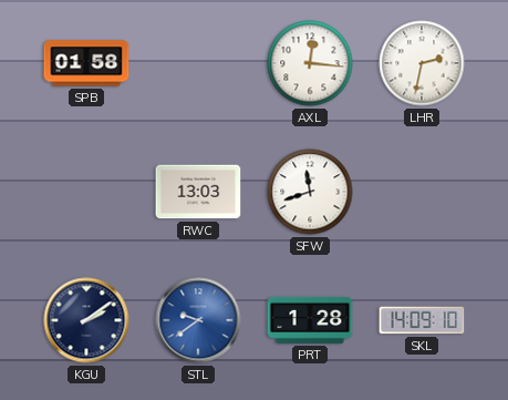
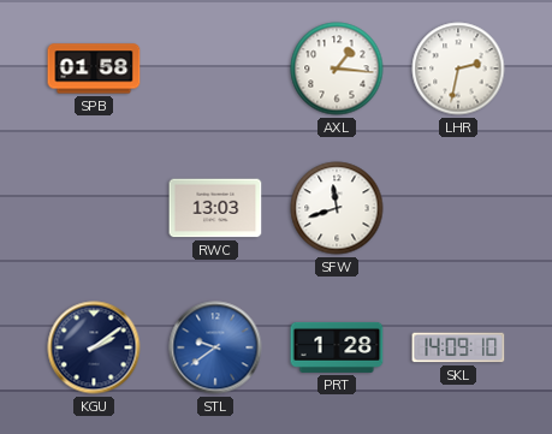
AXL: 12:16 -> 1:16 (337, 69)
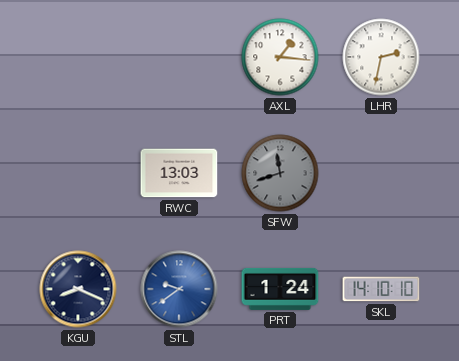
SPB: 01:58 -> none (94, 69)
SFW dial: white -> grey (280, 173)
KGU: 2:09 -> 8:19 (78, 289)
PRT: 1:28 -> 1:24 (280, 289)
SKL: 14:09 -> 14:10 (381, 289)
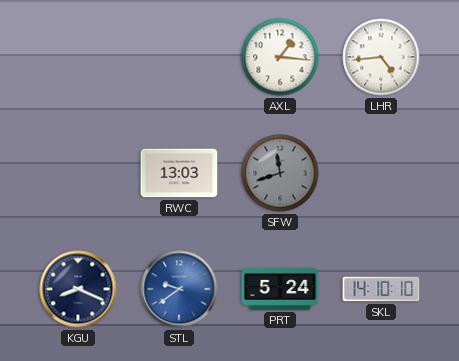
LHR: 2:32 -> 4:44 (381, 57)
PRT: 1:24 -> 5:24 (280, 289)
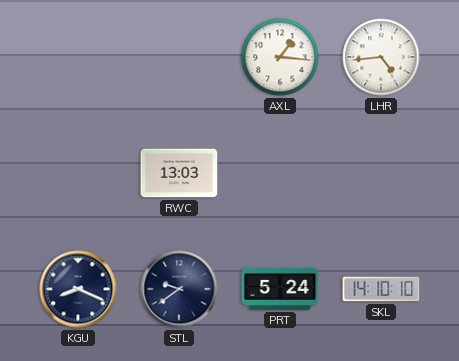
SFW: 11:42 -> none (280, 173)
STL dial: blue -> navy (179, 289)
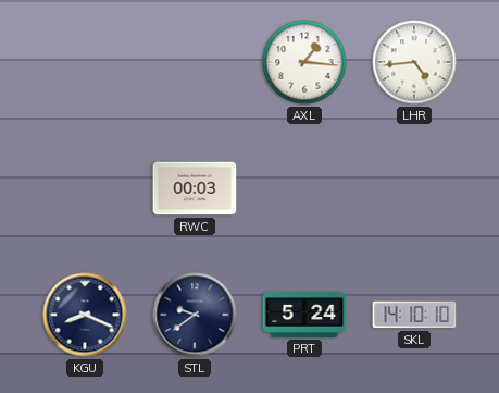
RWC: 13:03 -> 00:03 (195, 188)
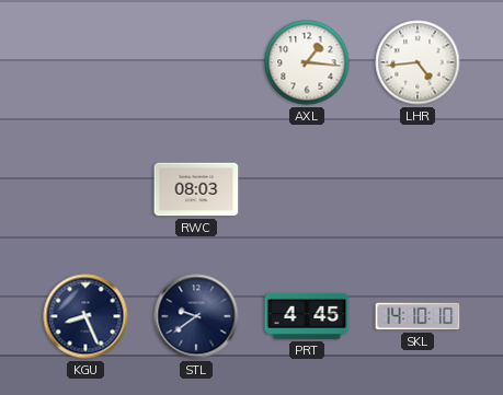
RWC: 00:03 -> 08:03 (196, 189)
KGU: 8:19 -> 8:26 (85, 316)
PRT: 5:24 -> 4:45 (307, 316)
